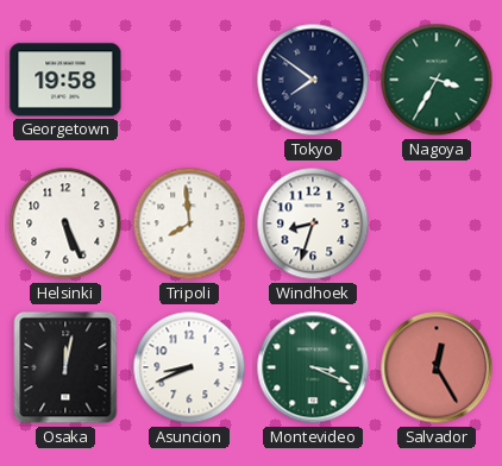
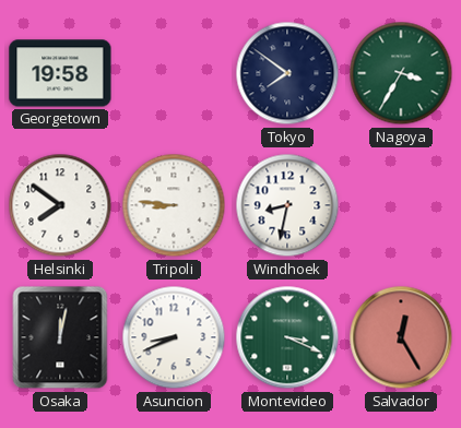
Helsinki: 5:26 -> 7:51 (60, 205)
Tripoli: 7:59 -> 8:46 (174, 205)
Windhoek: 8:33 -> 8:32 (287, 205)
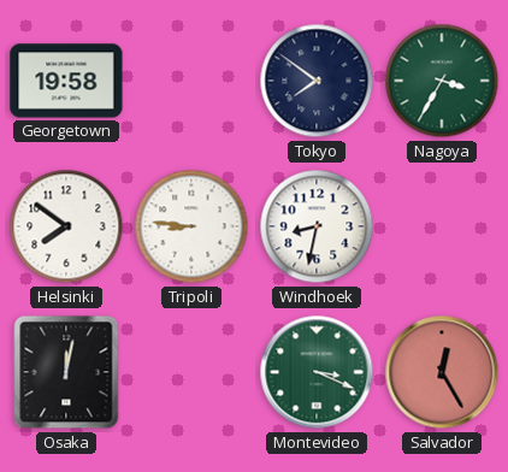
Asuncion: 8:41 -> none (174, 337)
